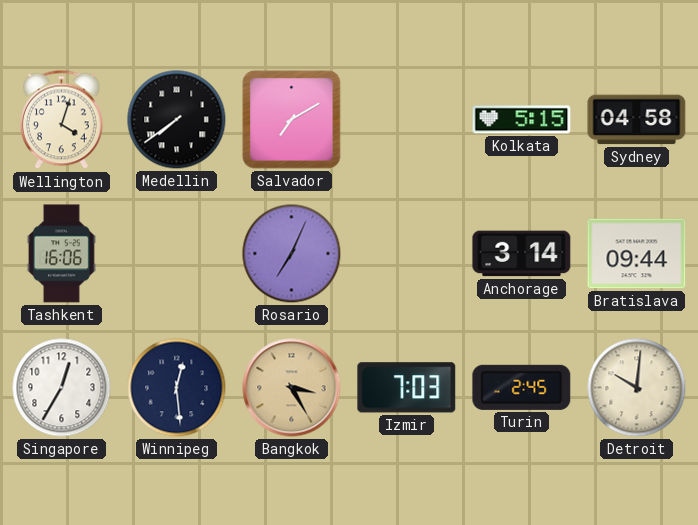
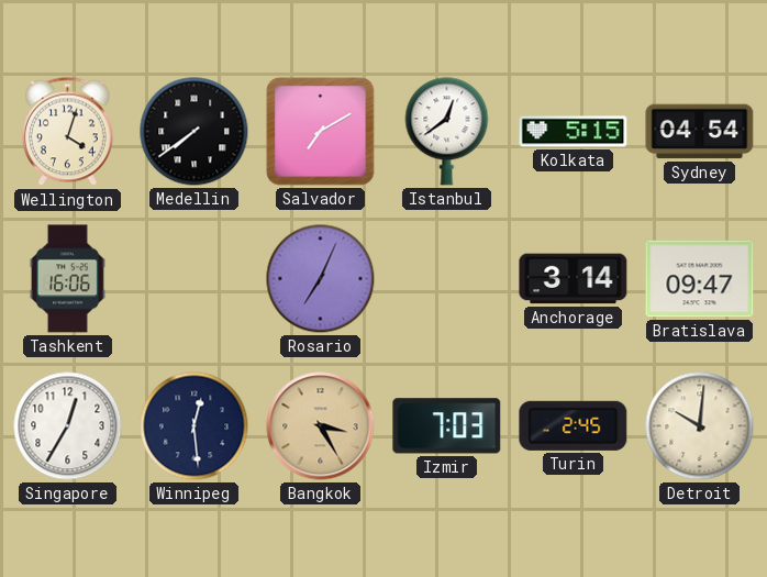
Istanbul: none -> 12:39 (447, 132)
Sydney: 04:58 -> 04:54 (700, 132)
Bratislava: 09:44 -> 09:47 (700, 279)
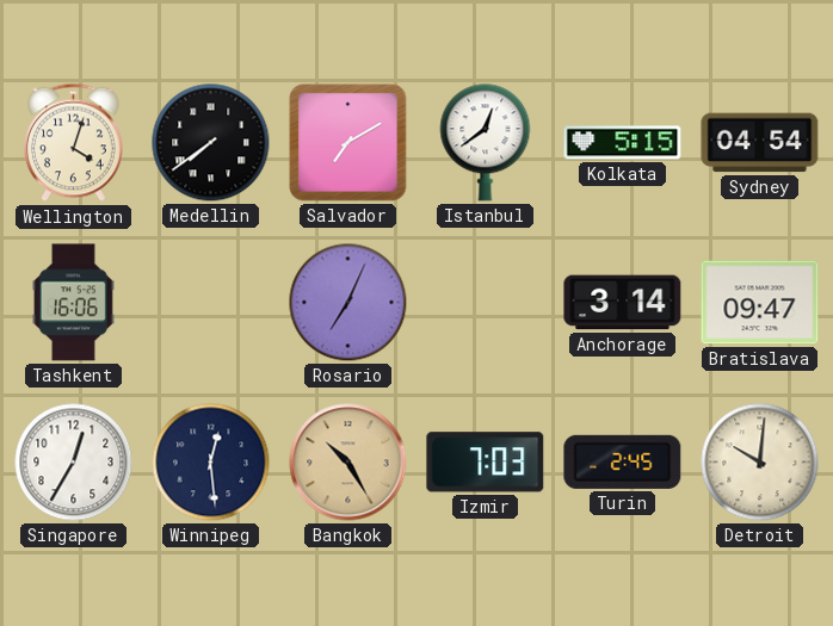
Bangkok: 3:25 -> 10:25 (348, 463)
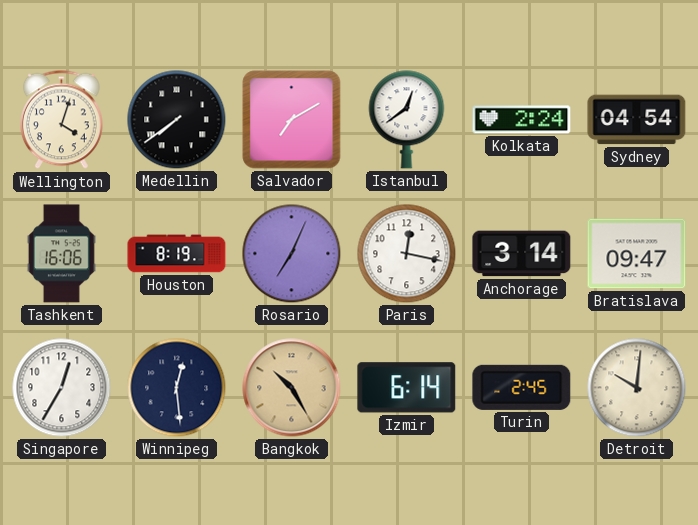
Kolkata: 5:15 -> 2:24 (522, 120)
Houston: none -> 8:19 (177, 254)
Paris: none -> 12:17 (407, 254)
Izmir: 7:03 -> 6:14 (407, 388)
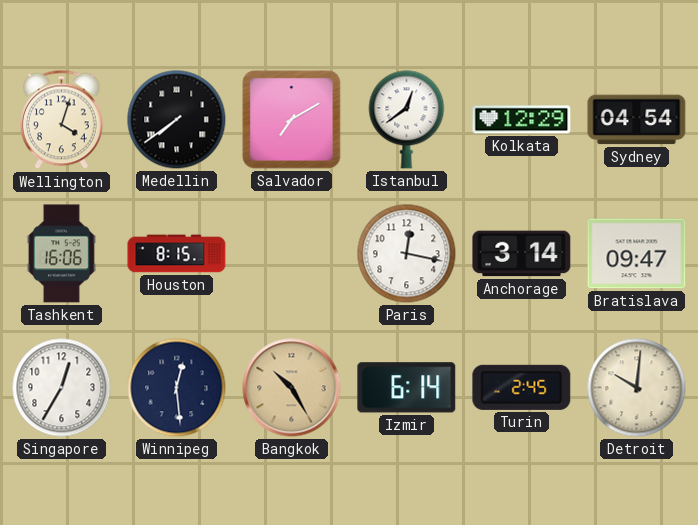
Kolkata: 2:24 -> 12:29 (522, 120)
Houston: 8:19 -> 8:15 (177, 254)
Rosario: 7:04 -> none (292, 254)
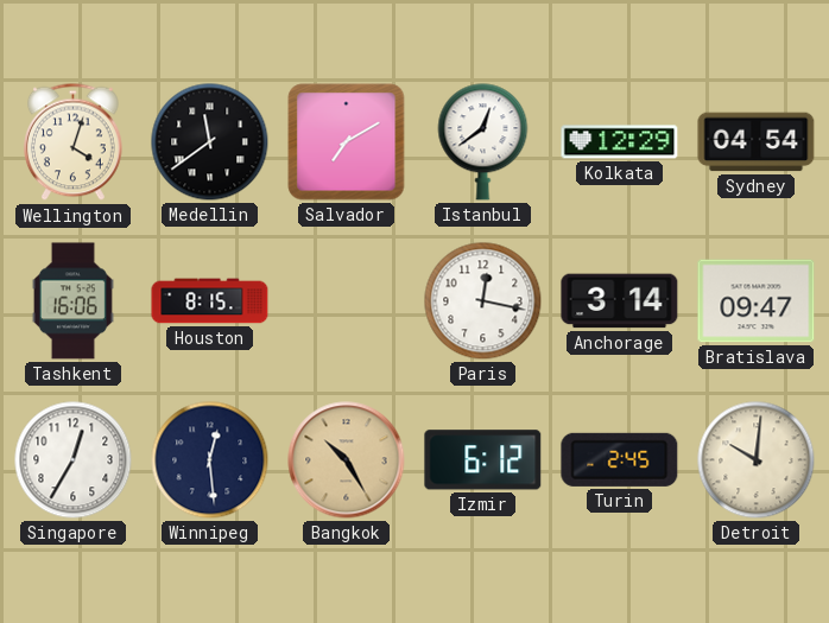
Medellin: 7:39 -> 11:39 (210, 142)
Izmir: 6:14 -> 6:12 (483, 460)
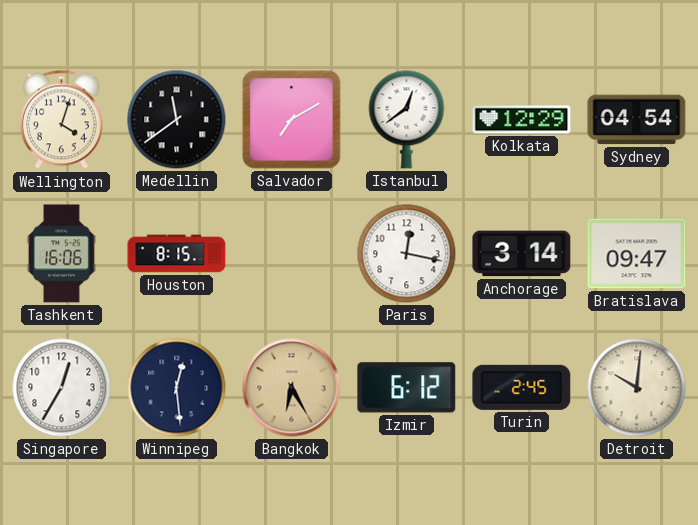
Bangkok: 10:25 -> 6:25 (292, 388)
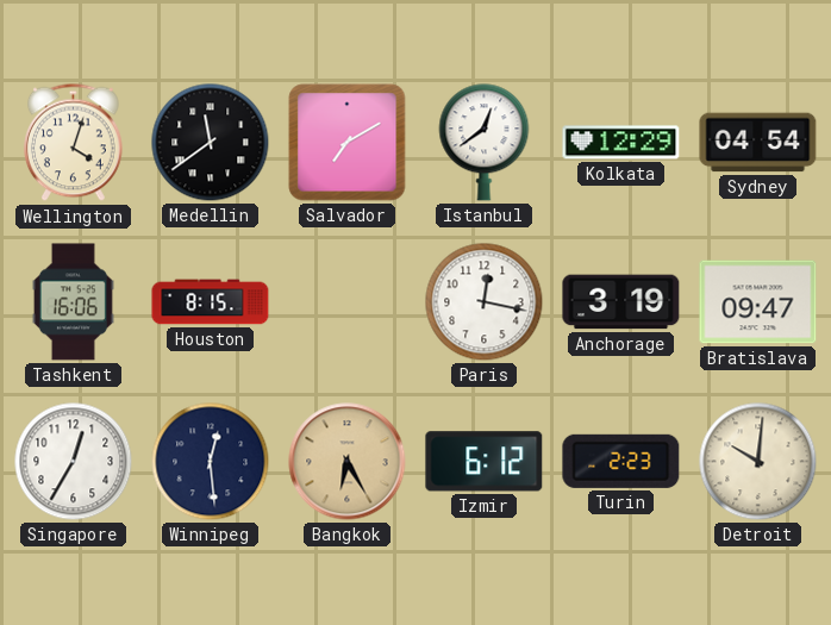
Anchorage: 3:14 -> 3:19 (621, 302)
Turin: 2:45 -> 2:23 (621, 461)
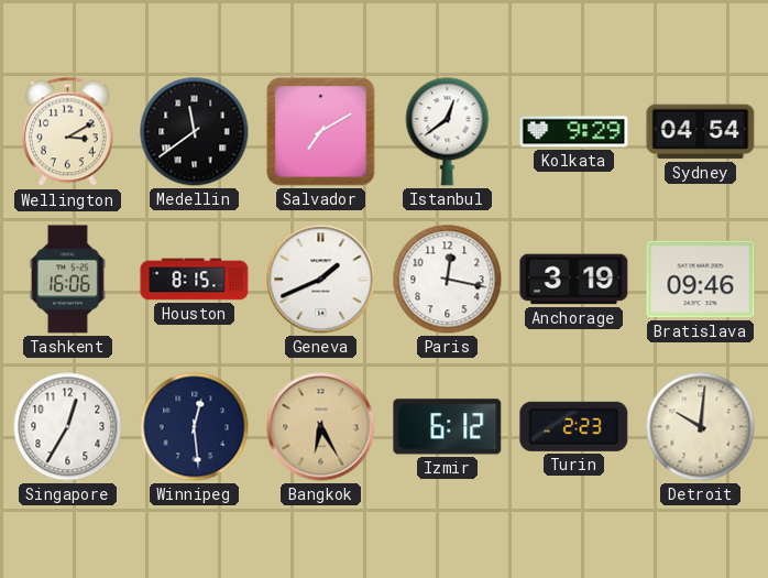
Wellington: 4:03 -> 3:10 (68, 132)
Kolkata: 12:29 -> 9:29 (574, 132)
Geneva: none -> 1:41 (321, 280)
Bratislava: 09:47 -> 09:46 (701, 280)
